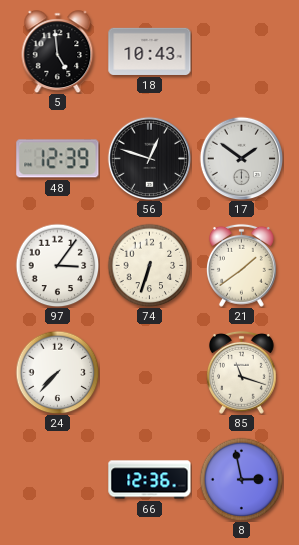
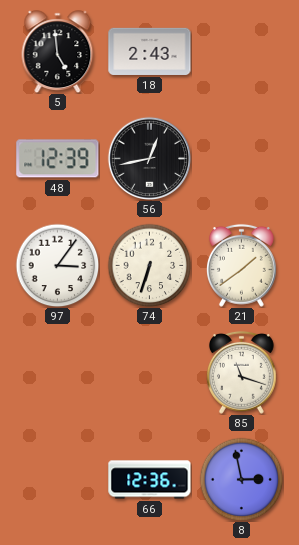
18: 10:43 -> 2:43 (150, 51)
56: 12:48 -> 12:43 (149, 158)
17: 1:51 -> none (241, 158)
24: 7:37 -> none (57, 372)
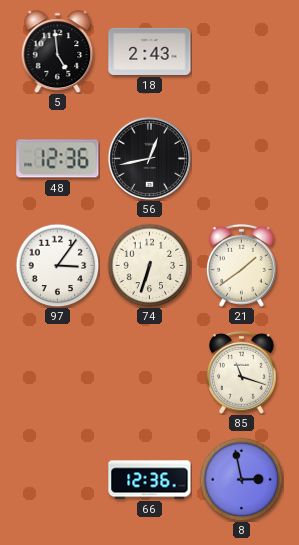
48: 12:39 -> 12:36 (58, 159)
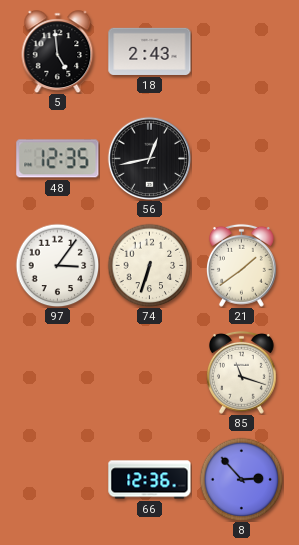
48: 12:36 -> 12:35 (58, 159)
8: 2:58 -> 2:53 (241, 479)
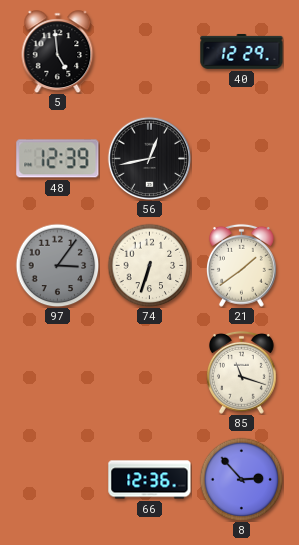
18: 2:43 -> none (150, 51)
40: none -> 12:29 (242, 51)
48: 12:35 -> 12:39 (58, 159)
97 dial: white -> grey (57, 265)
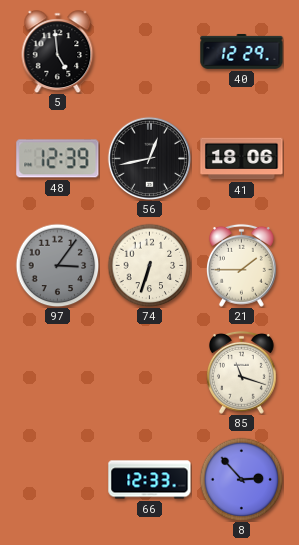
41: none -> 18:06 (242, 159)
21: 1:39 -> 1:45 (241, 265)
66: 12:36 -> 12:33 (150, 480)
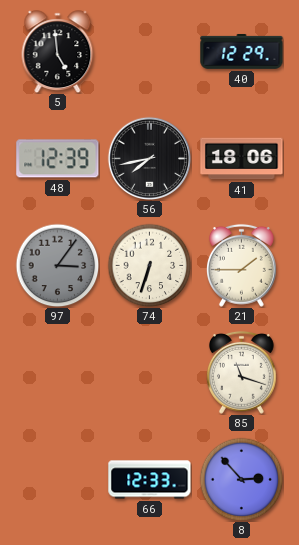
56: 12:43 -> 7:43 (149, 158)
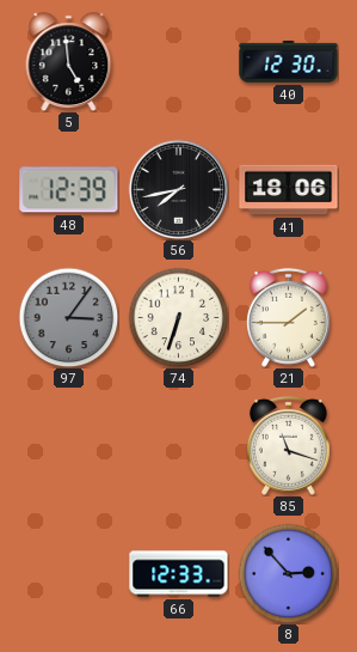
40: 12:29 -> 12:30 (289, 61)
